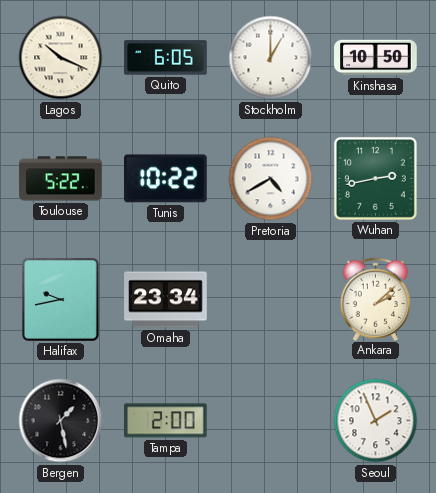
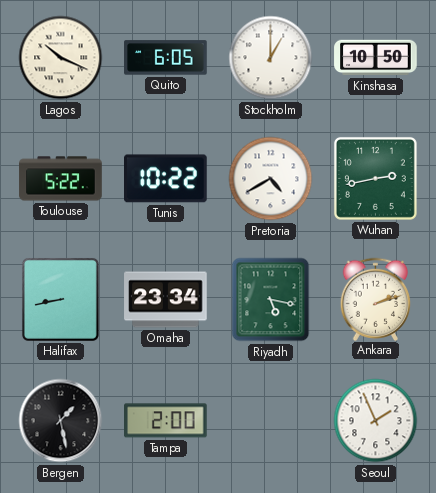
Halifax: 9:43 -> 8:43 (60, 299)
Riyadh: none -> 5:17 (271, 300)
Ankara: 2:08 -> 2:12 (376, 299)
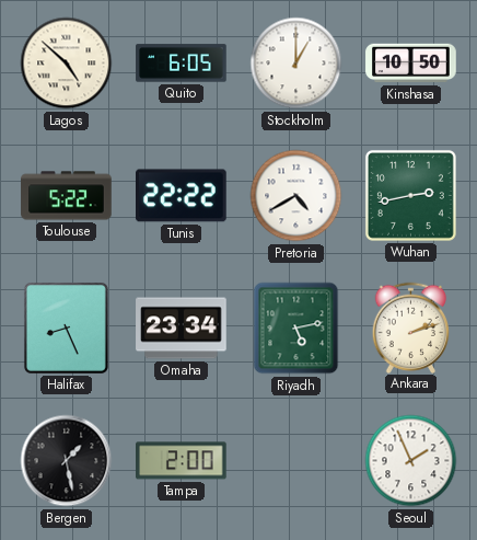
Lagos: 10:19 -> 4:52 (67, 64)
Tunis: 10:22 -> 22:22 (182, 196)
Halifax: 8:43 -> 8:26 (66, 328)
Riyadh: 5:17 -> 5:13 (296, 329)
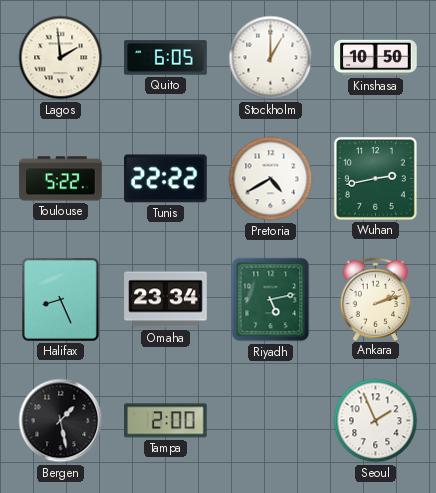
Lagos: 4:52 -> 1:59 (61, 58)
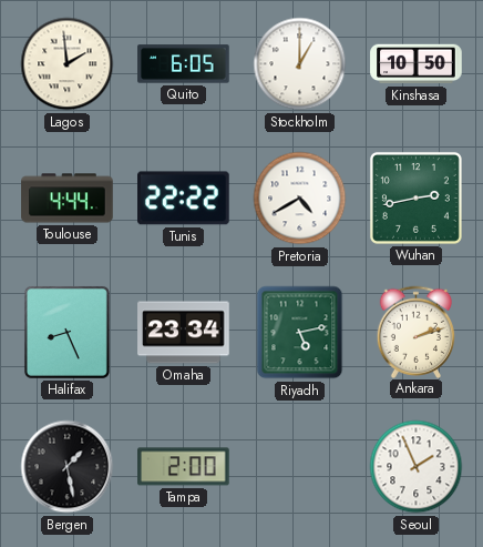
Toulouse: 5:22 -> 4:44 (68, 199)
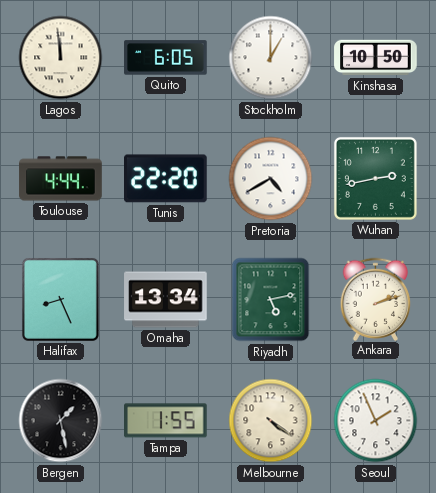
Lagos: 1:59 -> 11:59 (61, 58)
Tunis: 22:22 -> 22:20 (166, 179)
Omaha: 23:34 -> 13:34 (166, 300)
Tampa: 2:00 -> 1:55 (166, 421)
Melbourne: none -> 4:21 (271, 421)
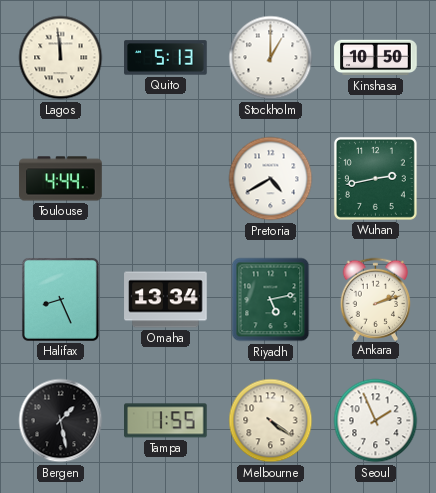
Quito: 6:05 -> 5:13 (166, 58)
Tunis: 22:20 -> none (166, 179)
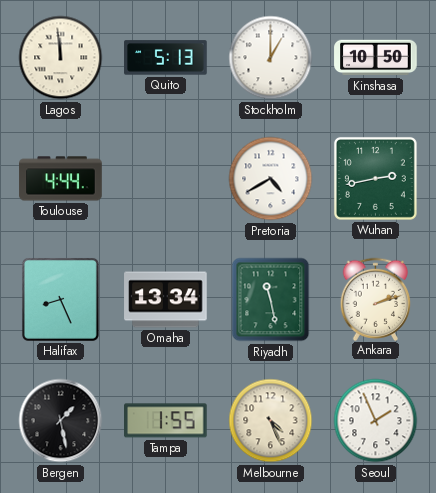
Riyadh: 5:13 -> 11:28 (271, 300)
Melbourne: 4:21 -> 4:26 (271, 421)
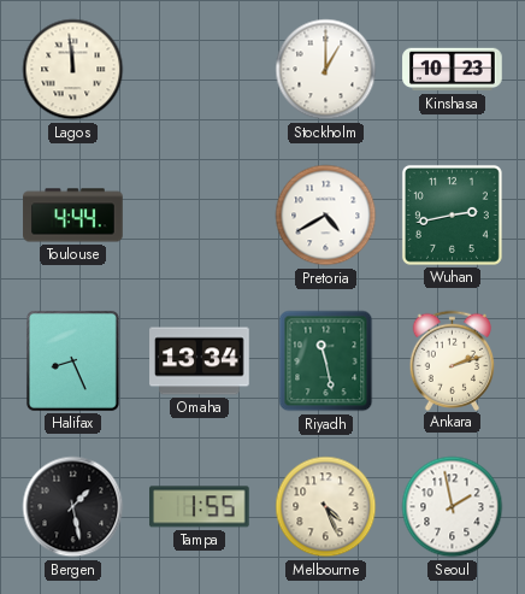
Quito: 5:13 -> none (166, 58)
Kinshasa: 10:50 -> 10:23 (453, 70)
Seoul: 1:56 -> 1:58 (453, 507)
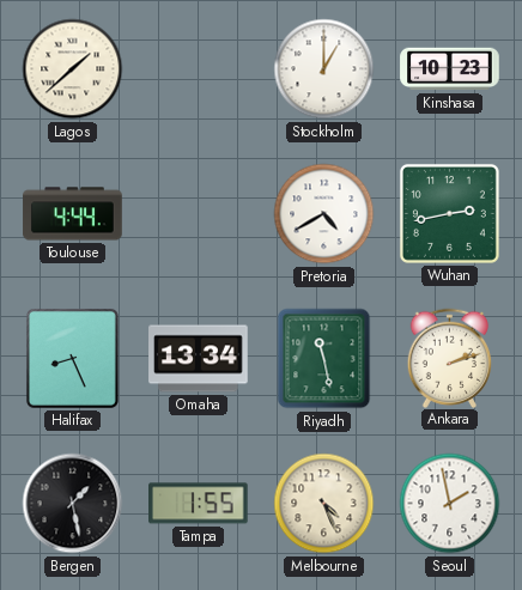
Lagos: 11:59 -> 1:38 (73, 69)
